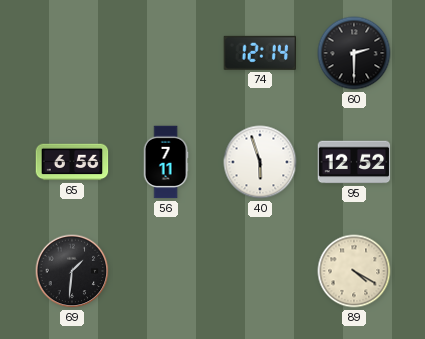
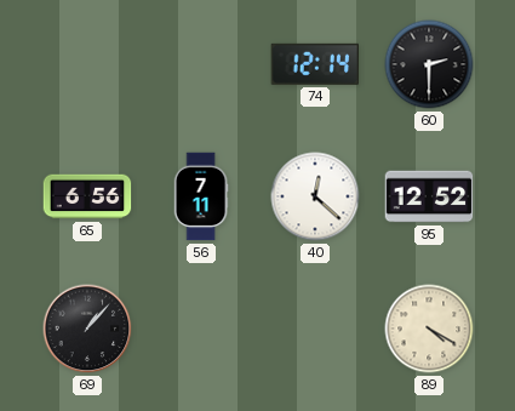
40: 5:57 -> 12:22 (315, 196)
69: 1:31 -> 1:07 (87, 329)
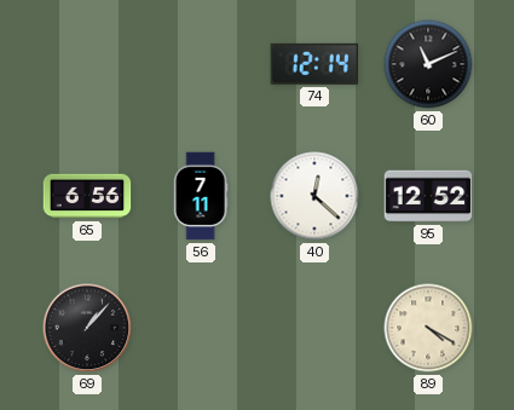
60: 2:30 -> 11:11 (428, 64)
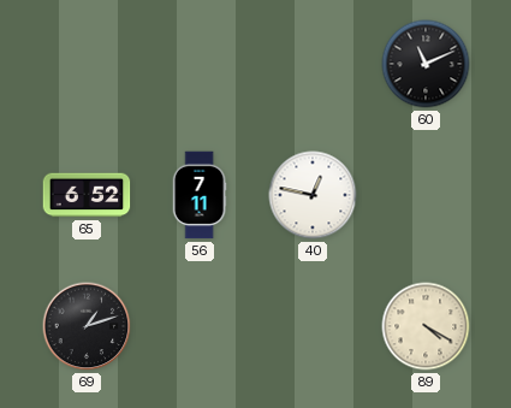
74: 12:14 -> none (313, 64)
65: 6:56 -> 6:52 (87, 195)
40: 12:22 -> 12:47 (313, 195)
95: 12:52 -> none (428, 196)
69: 1:07 -> 1:12 (87, 326)
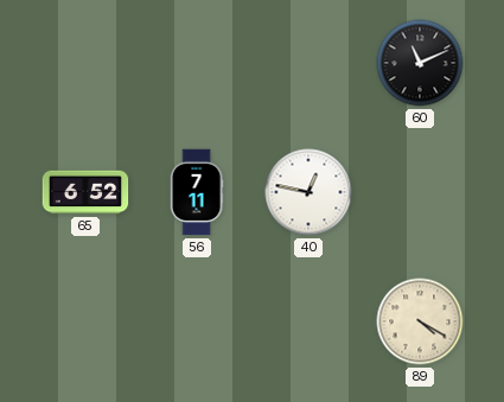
69: 1:12 -> none (87, 326)
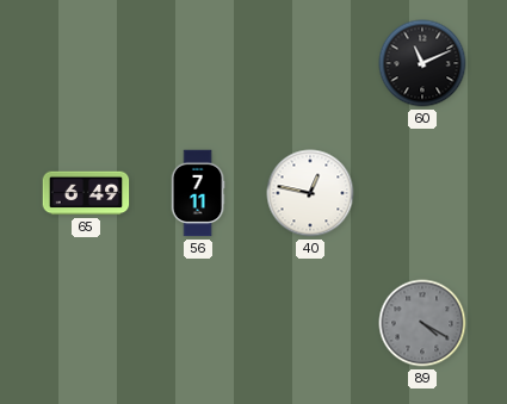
65: 6:52 -> 6:49 (86, 193)
89 dial: cream -> grey (422, 323)
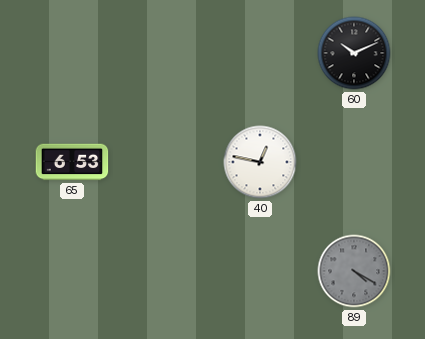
60: 11:11 -> 10:11 (354, 53)
65: 6:49 -> 6:53 (72, 162)
56: 7:11 -> none (198, 193)
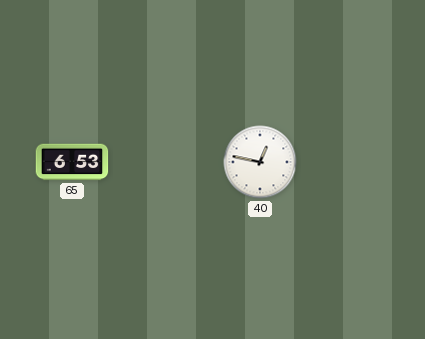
60: 10:11 -> none (354, 53)
89: 4:20 -> none (354, 271)
